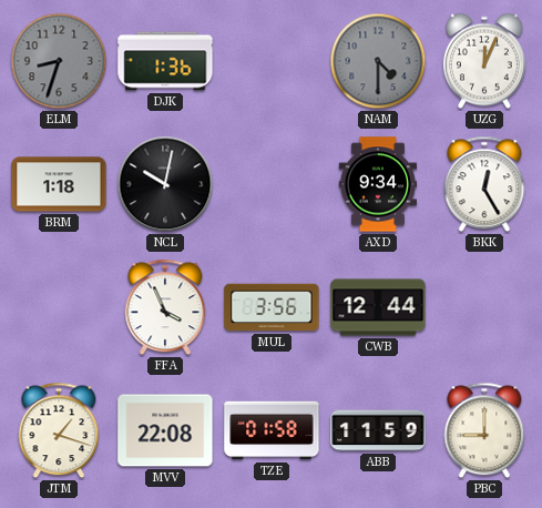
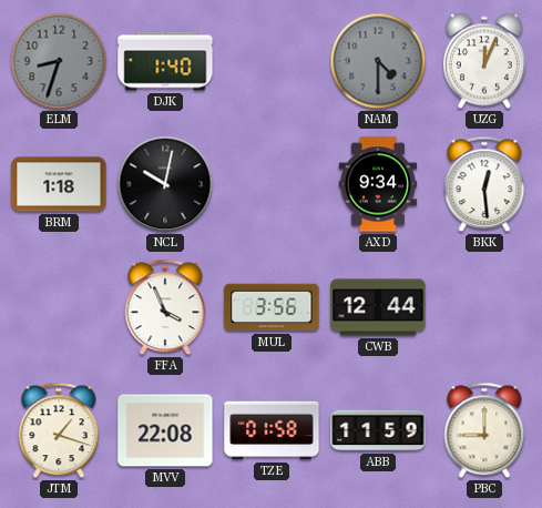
DJK: 1:36 -> 1:40 (165, 61)
BKK: 12:25 -> 12:29 (484, 184)
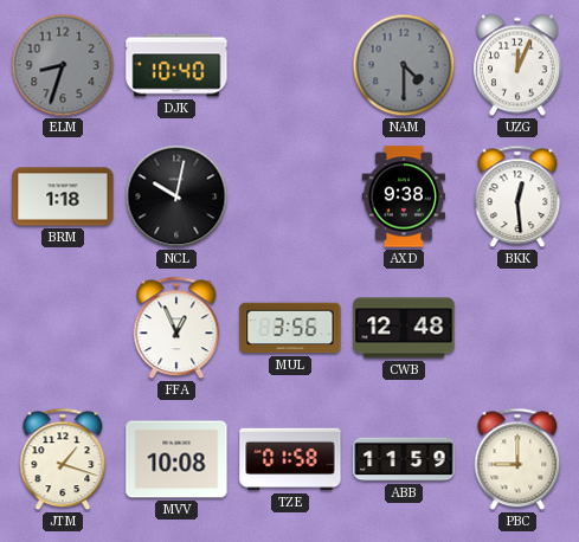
DJK: 1:40 -> 10:40 (176, 65)
AXD: 9:34 -> 9:38 (403, 196)
FFA: 3:56 -> 12:56 (176, 328)
CWB: 12:44 -> 12:48 (404, 328)
MVV: 22:08 -> 10:08 (176, 459)
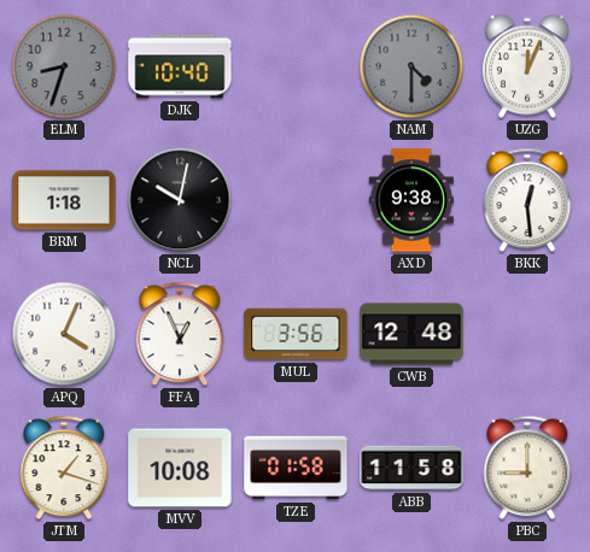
APQ: none -> 4:04 (64, 334)
ABB: 11:59 -> 11:58 (411, 468)
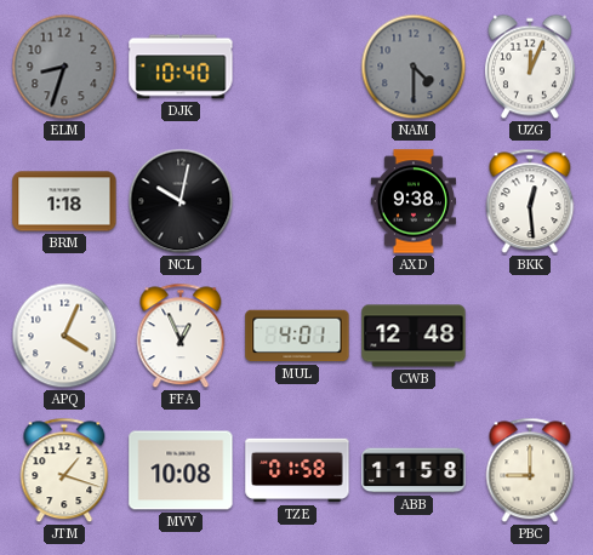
MUL: 3:56 -> 4:01 (297, 336)
